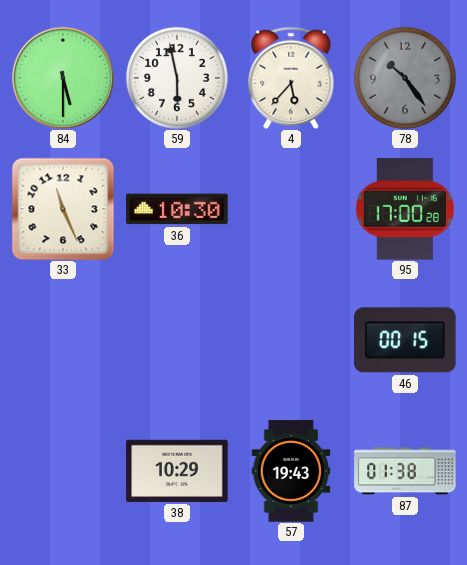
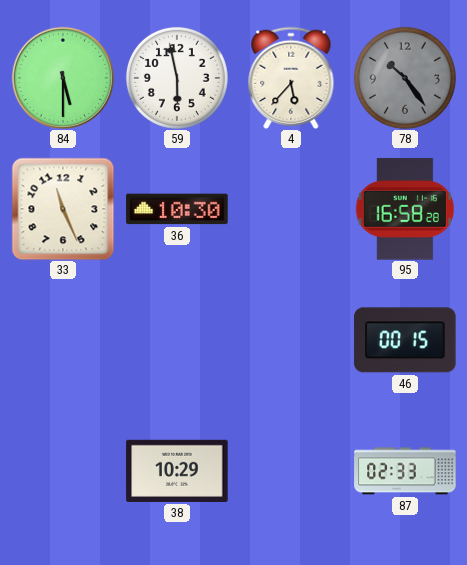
95: 17:00 -> 16:58 (405, 209)
57: 19:43 -> none (291, 471)
87: 01:38 -> 02:33 (405, 471)
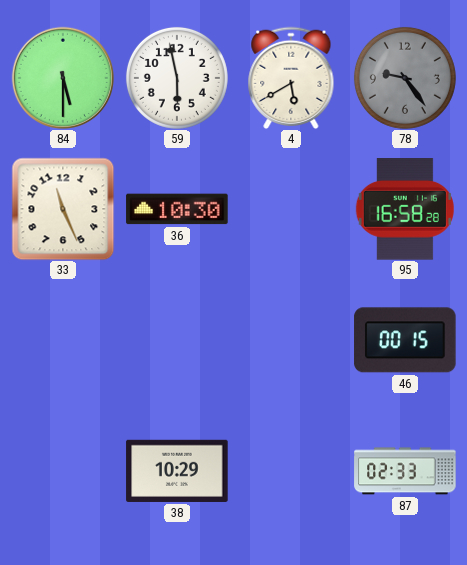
4: 5:37 -> 5:40 (291, 78)
78: 10:24 -> 9:24 (405, 78)
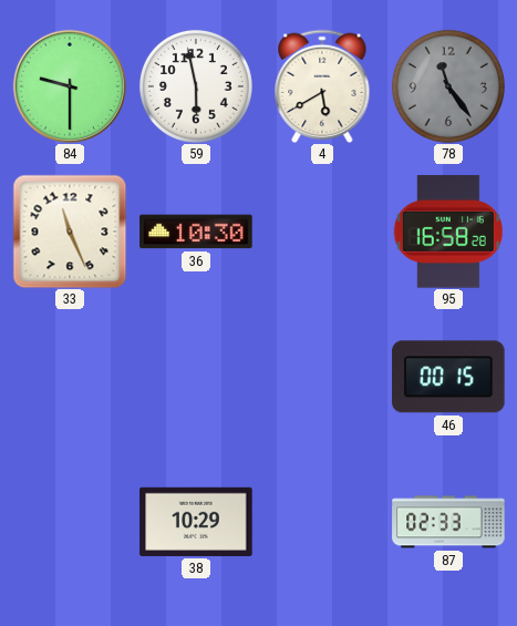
84: 5:30 -> 9:30 (69, 85)
78: 9:24 -> 11:24 (448, 86)
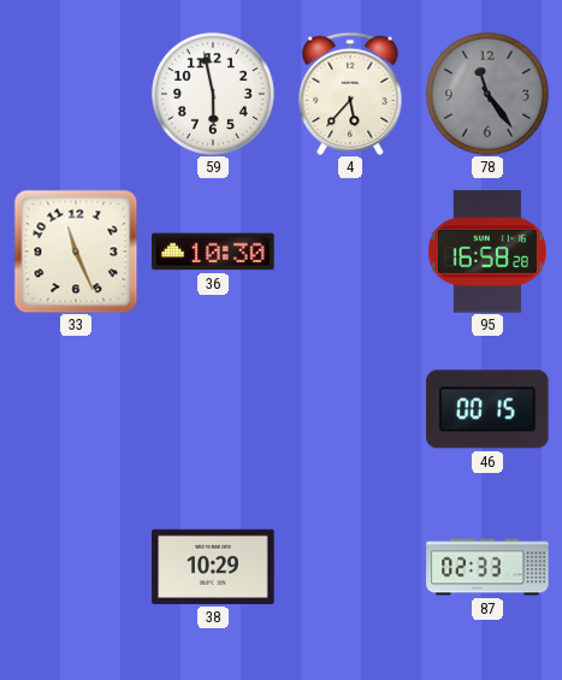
84: 9:30 -> none (69, 85)
4: 5:40 -> 5:37 (350, 94)
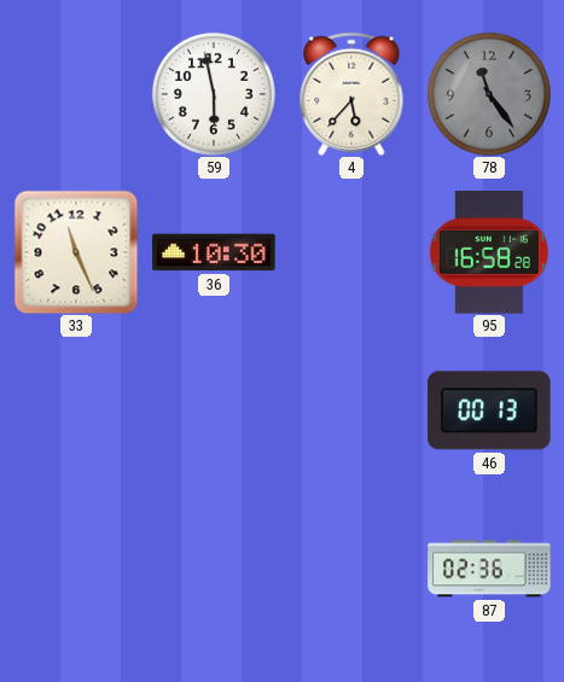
46: 00:15 -> 00:13 (489, 410)
38: 10:29 -> none (213, 567)
87: 02:33 -> 02:36 (489, 569)
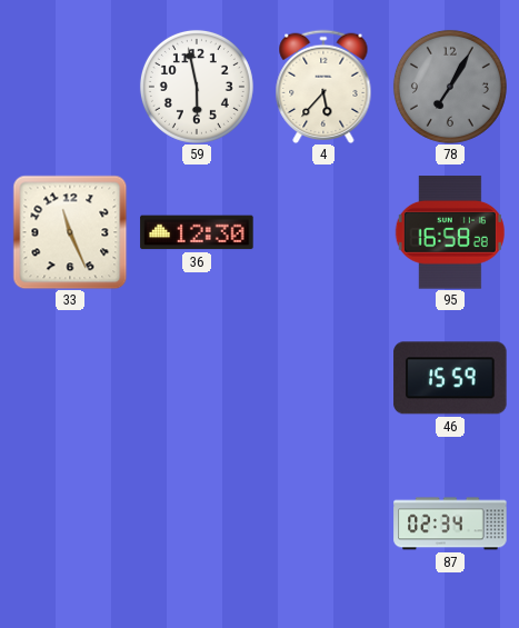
78: 11:24 -> 7:05 (450, 87)
36: 10:30 -> 12:30 (197, 232)
46: 00:13 -> 15:59 (450, 378)
87: 02:36 -> 02:34 (450, 524)
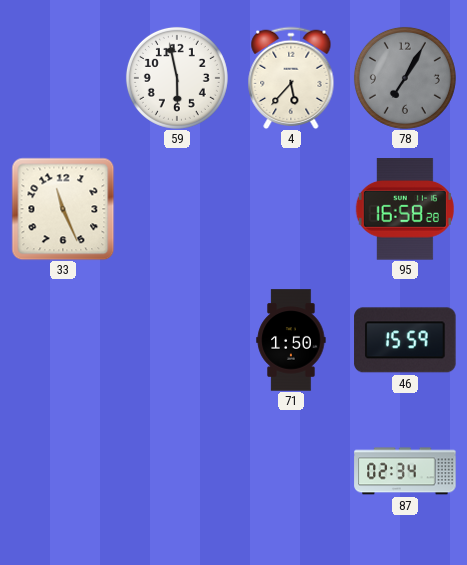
36: 12:30 -> none (197, 232)
71: none -> 1:50 (291, 340)
